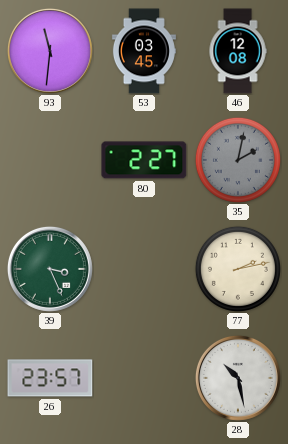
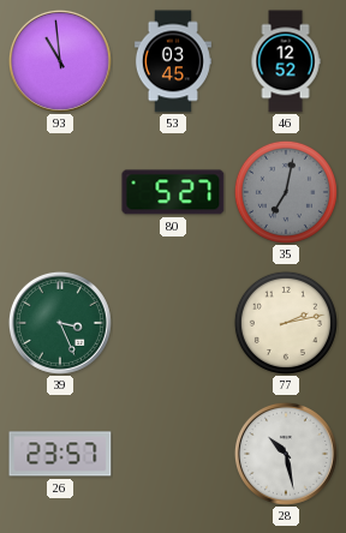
93: 11:31 -> 10:59 (60, 61)
46: 12:08 -> 12:52 (286, 61)
80: 2:27 -> 5:27 (173, 192)
35: 2:02 -> 7:02 (286, 192)
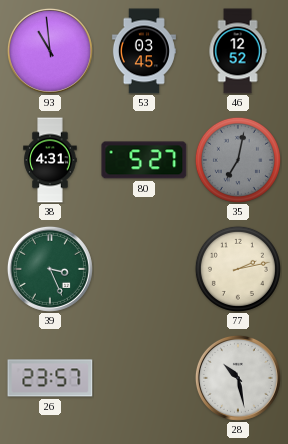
38: none -> 4:31 (50, 160)
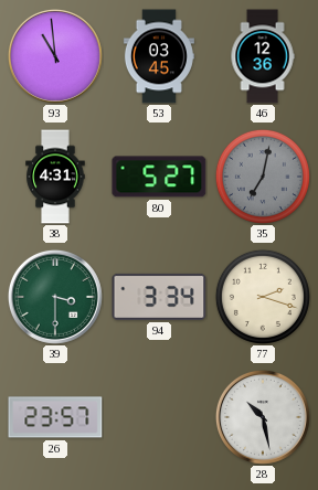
46: 12:52 -> 12:36 (263, 56)
39: 3:26 -> 3:30 (55, 297)
94: none -> 3:34 (159, 297)
77: 2:13 -> 2:18 (263, 297)
